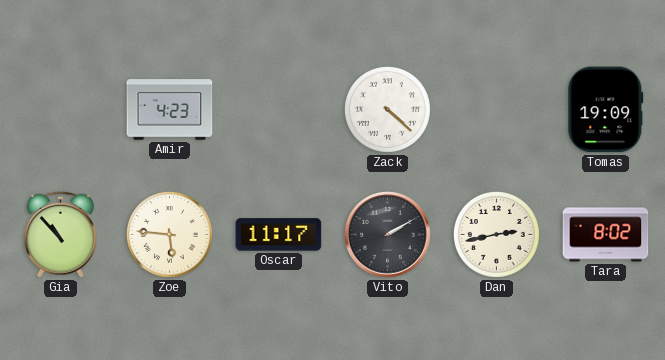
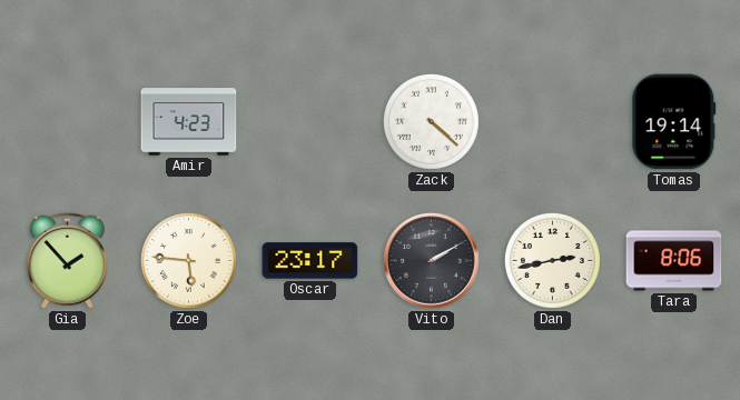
Tomas: 19:09 -> 19:14 (674, 122)
Gia: 10:53 -> 1:53 (67, 260)
Oscar: 11:17 -> 23:17 (310, 261)
Tara: 8:02 -> 8:06 (674, 261)
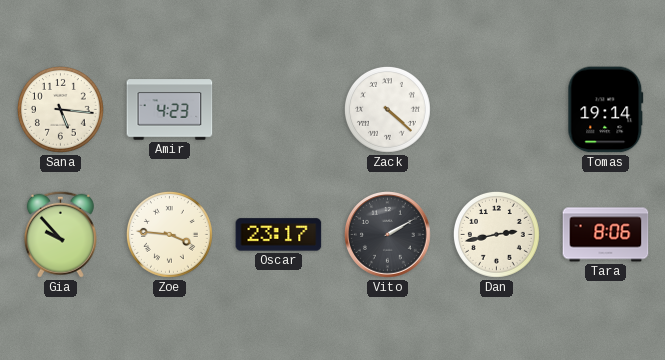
Sana: none -> 5:16 (60, 109)
Gia: 1:53 -> 9:53 (60, 234)
Zoe: 5:46 -> 3:46 (169, 234)
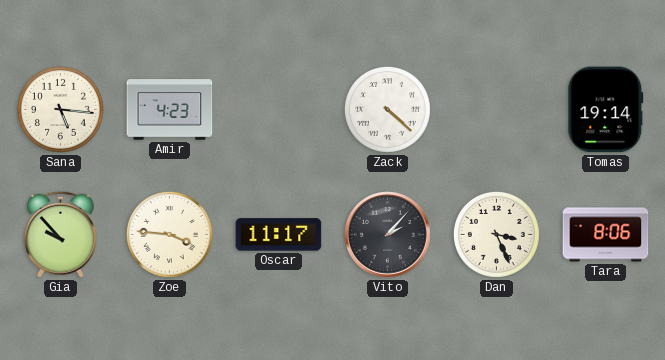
Oscar: 23:17 -> 11:17 (279, 235)
Vito: 2:10 -> 2:07 (388, 235)
Dan: 2:43 -> 3:26 (496, 234)
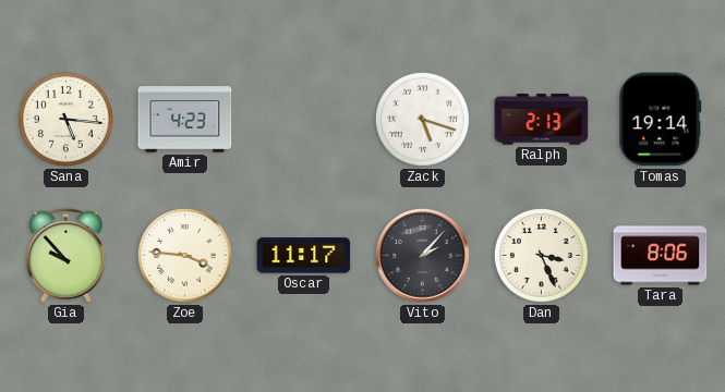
Zack: 4:22 -> 5:18 (422, 119)
Ralph: none -> 2:13 (542, 120)
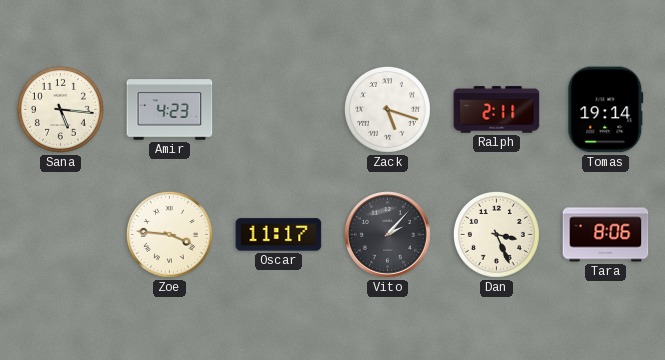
Ralph: 2:13 -> 2:11 (497, 110)
Gia: 9:53 -> none (65, 255)
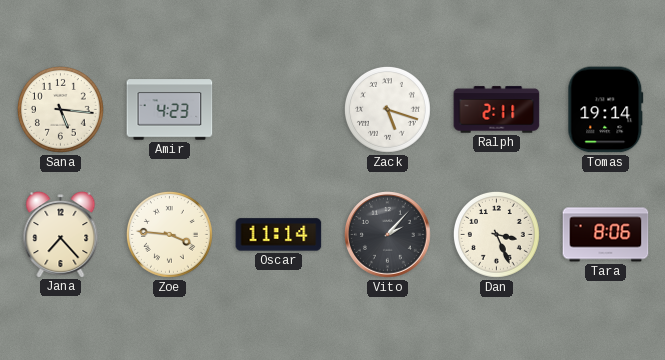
Jana: none -> 7:23 (61, 235)
Oscar: 11:17 -> 11:14 (279, 235)
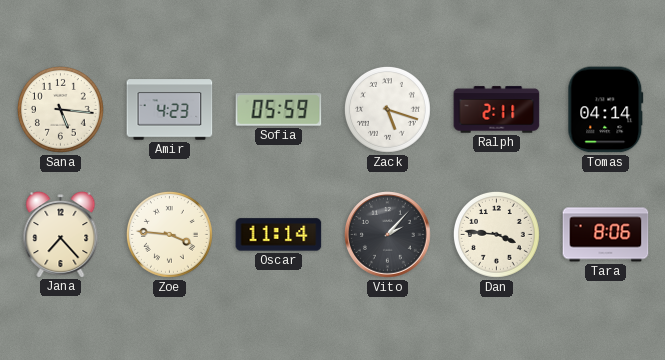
Sofia: none -> 05:59 (279, 110)
Tomas: 19:14 -> 04:14 (606, 110)
Dan: 3:26 -> 3:46 (496, 234)
